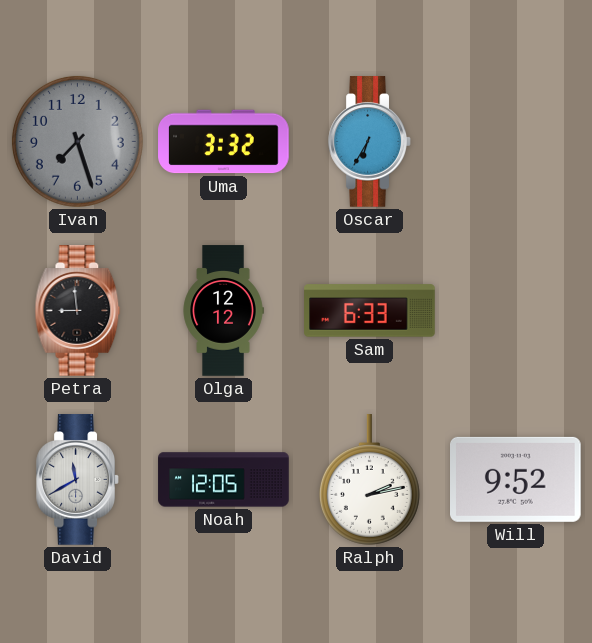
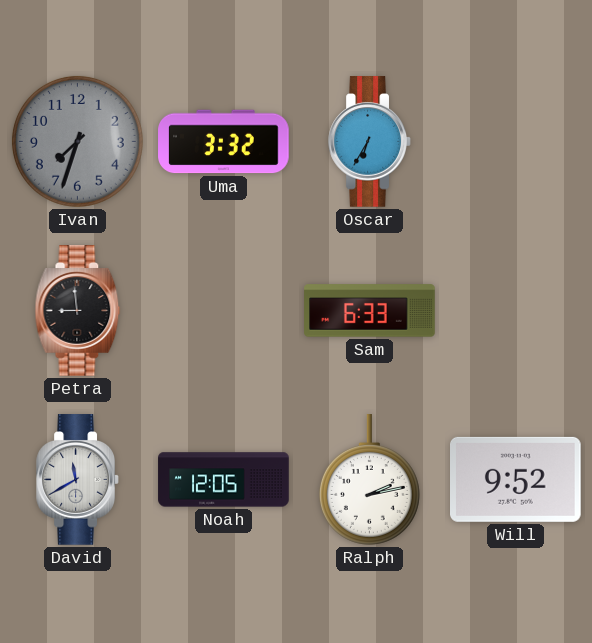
Ivan: 7:27 -> 7:33 (77, 141)
Olga: 12:12 -> none (223, 311)
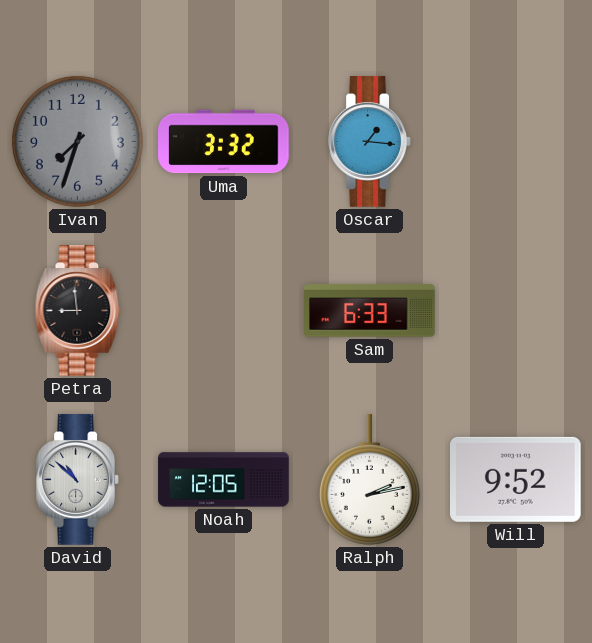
Oscar: 6:35 -> 1:16 (370, 142)
David: 11:40 -> 10:52 (78, 480)
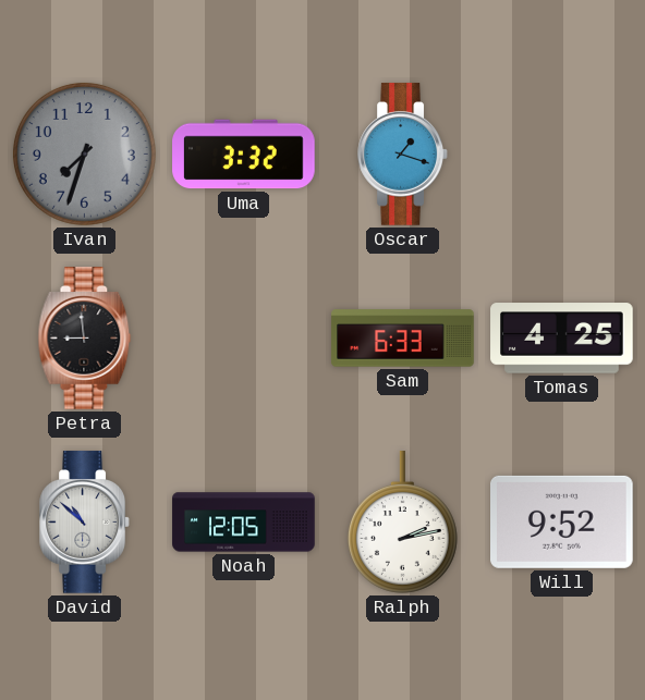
Oscar: 1:16 -> 1:18 (403, 155)
Tomas: none -> 4:25 (562, 339)
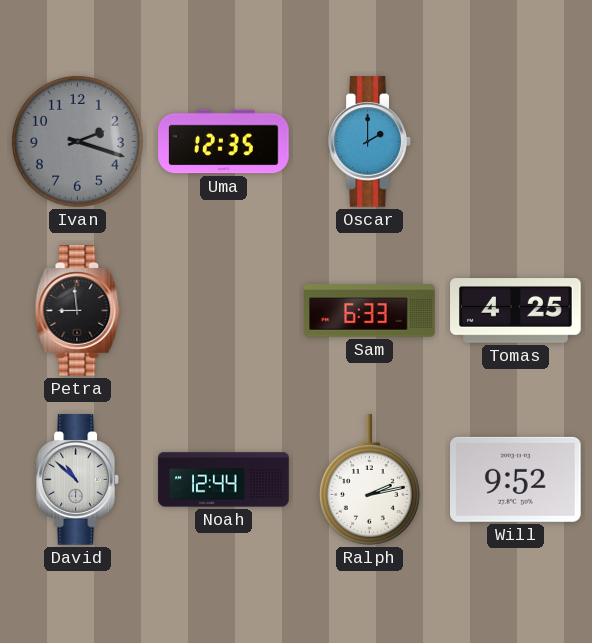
Ivan: 7:33 -> 2:18 (77, 141)
Uma: 3:32 -> 12:35 (224, 142)
Oscar: 1:18 -> 2:00 (370, 142)
Noah: 12:05 -> 12:44 (224, 480)
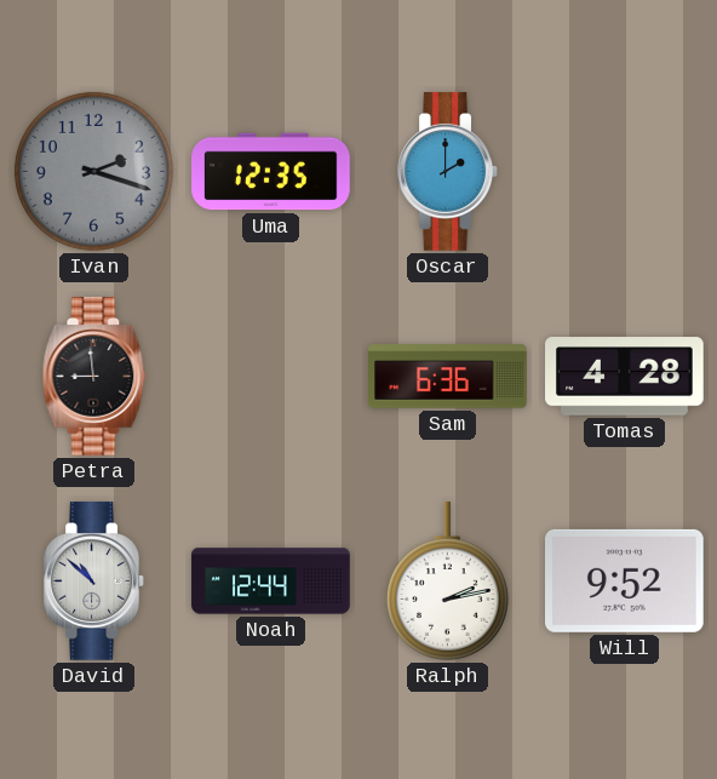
Sam: 6:33 -> 6:36 (448, 377)
Tomas: 4:25 -> 4:28 (625, 377)
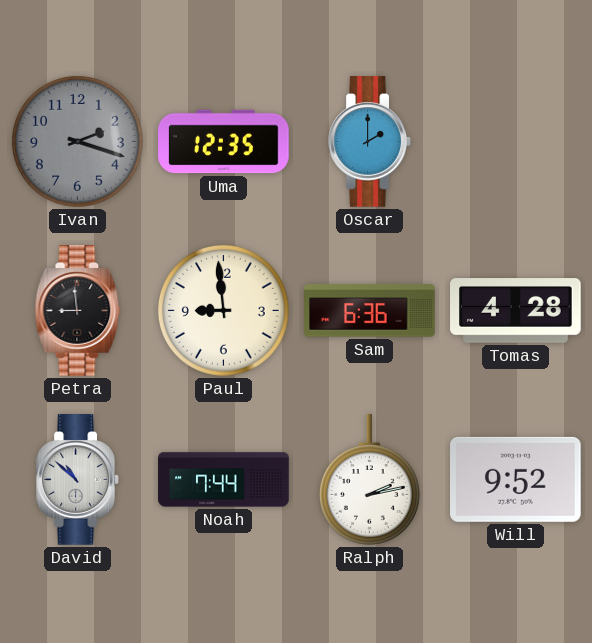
Paul: none -> 8:59 (223, 310)
Noah: 12:44 -> 7:44 (224, 480)
